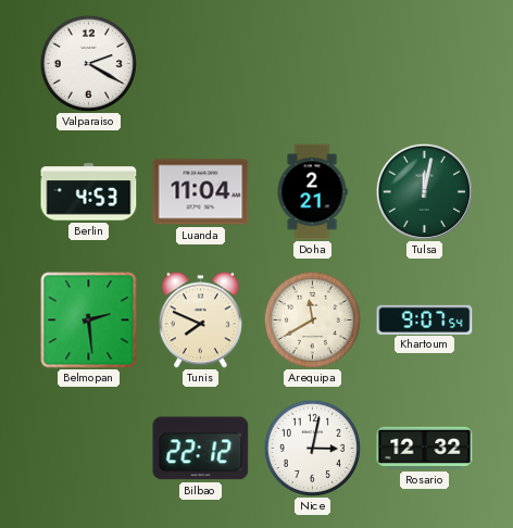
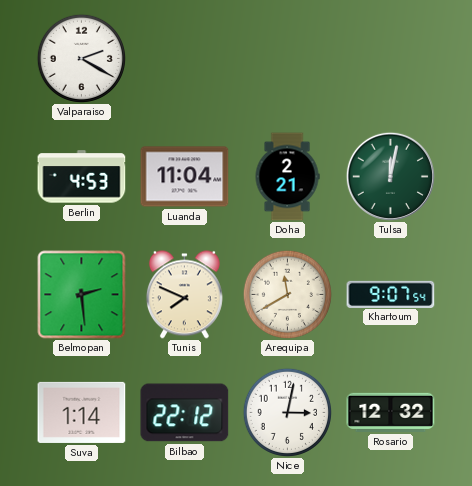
Suva: none -> 1:14 (82, 412)
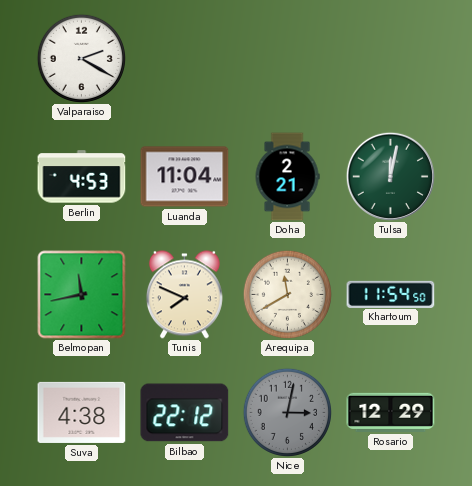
Belmopan: 2:29 -> 11:43 (82, 295)
Khartoum: 9:07 -> 11:54 (391, 294)
Suva: 1:14 -> 4:38 (82, 412)
Nice dial: white -> grey (287, 412)
Rosario: 12:32 -> 12:29 (391, 412)
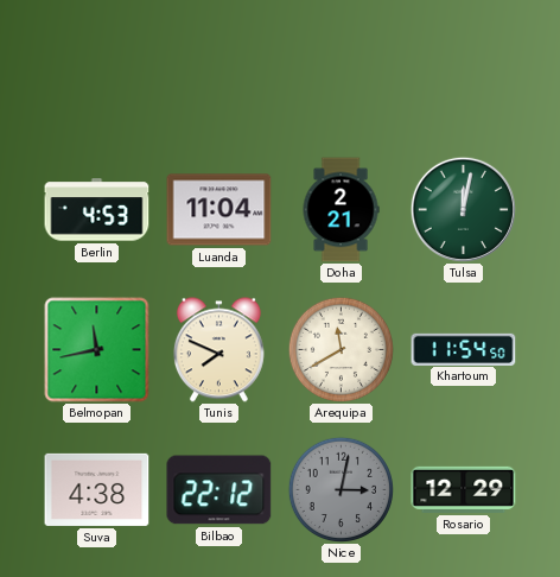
Valparaiso: 2:20 -> none (81, 58)
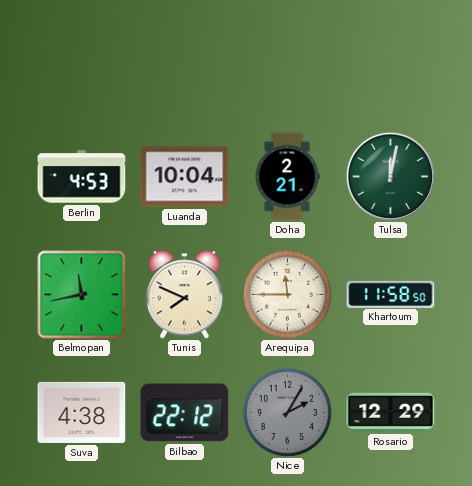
Luanda: 11:04 -> 10:04 (185, 177)
Arequipa: 11:40 -> 11:45 (287, 294)
Khartoum: 11:54 -> 11:58 (391, 294)
Nice: 3:02 -> 2:05 (287, 412)
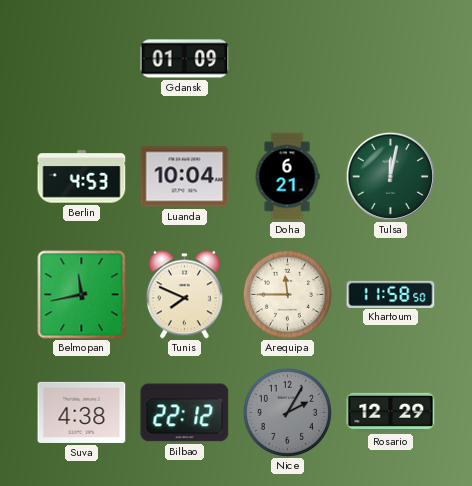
Gdansk: none -> 01:09 (185, 59)
Doha: 2:21 -> 6:21 (287, 177)
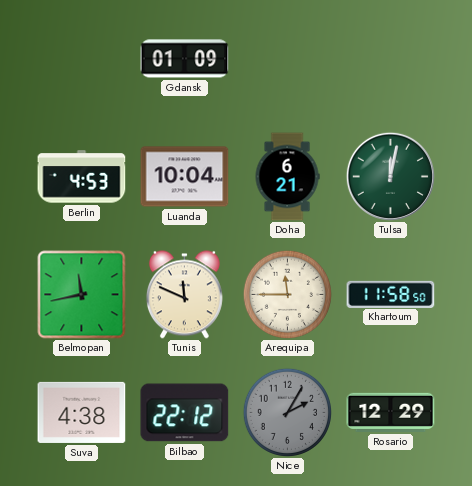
Tunis: 7:49 -> 11:49 (184, 295)
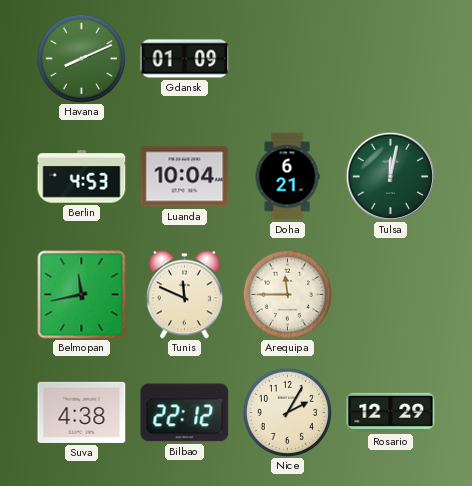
Havana: none -> 8:11 (81, 58)
Khartoum: 11:58 -> none (391, 294)
Nice dial: grey -> cream (287, 412)
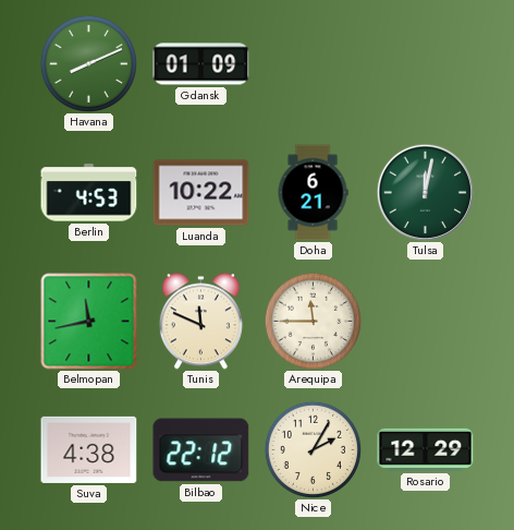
Luanda: 10:04 -> 10:22 (201, 193)
